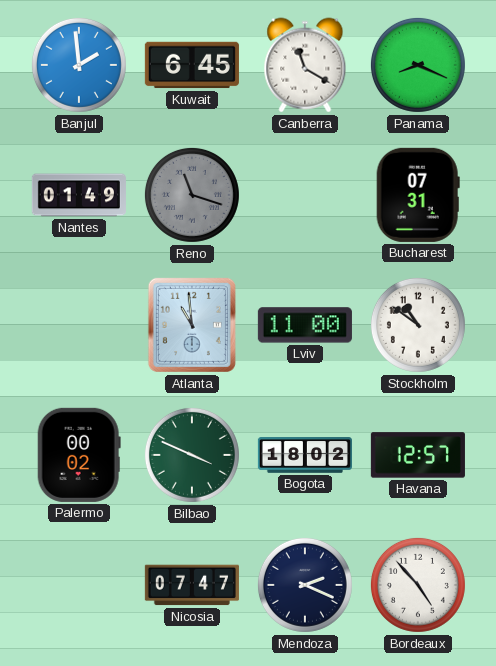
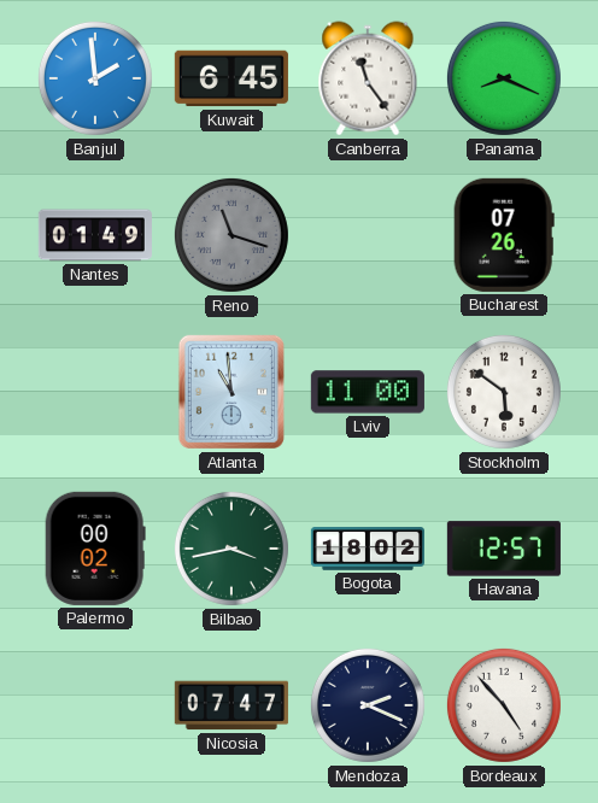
Canberra: 11:20 -> 11:24 (368, 78)
Bucharest: 07:31 -> 07:26 (504, 235)
Stockholm: 10:51 -> 5:51 (504, 392)
Bilbao: 3:49 -> 3:43 (231, 549)
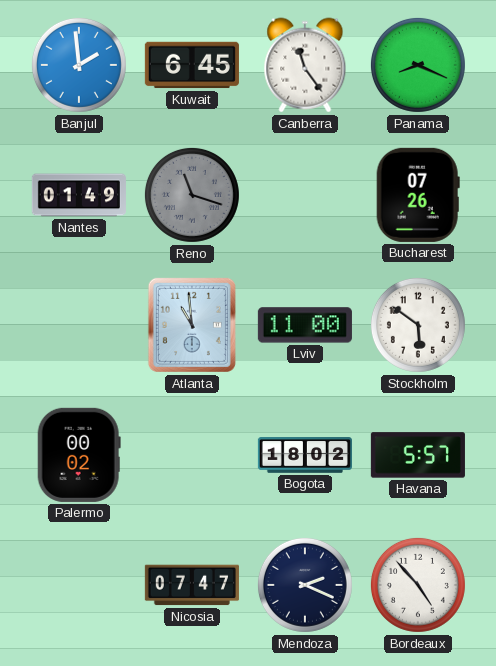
Bilbao: 3:43 -> none (231, 549)
Havana: 12:57 -> 5:57 (418, 455)
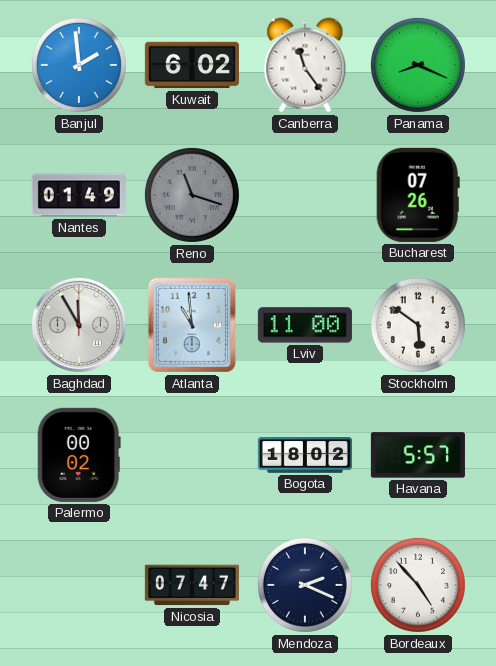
Kuwait: 6:45 -> 6:02 (192, 65)
Baghdad: none -> 11:55 (79, 325)
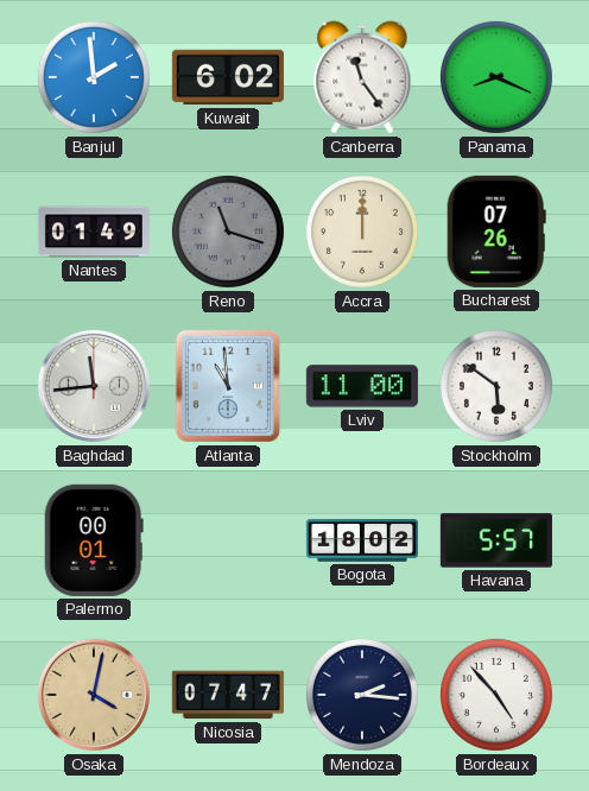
Accra: none -> 12:00 (362, 232)
Baghdad: 11:55 -> 11:44 (94, 386)
Palermo: 00:02 -> 00:01 (94, 540)
Osaka: none -> 4:02 (94, 695)
Mendoza: 2:19 -> 2:16 (362, 695)
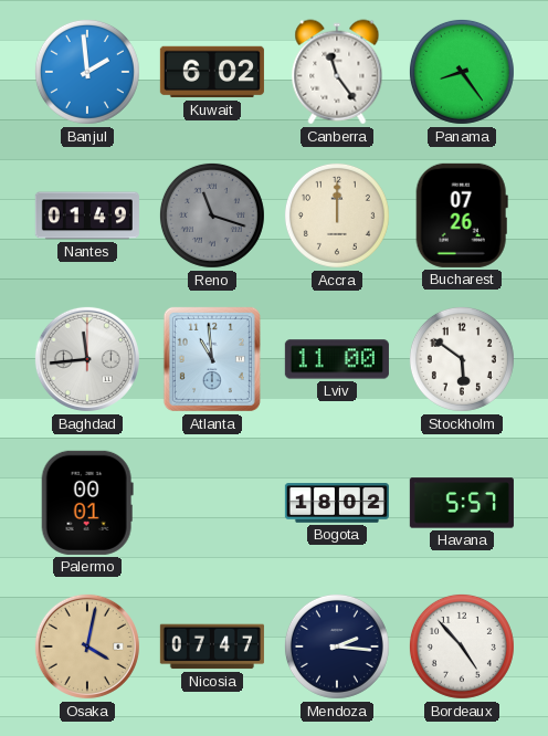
Panama: 8:19 -> 8:24 (462, 72)
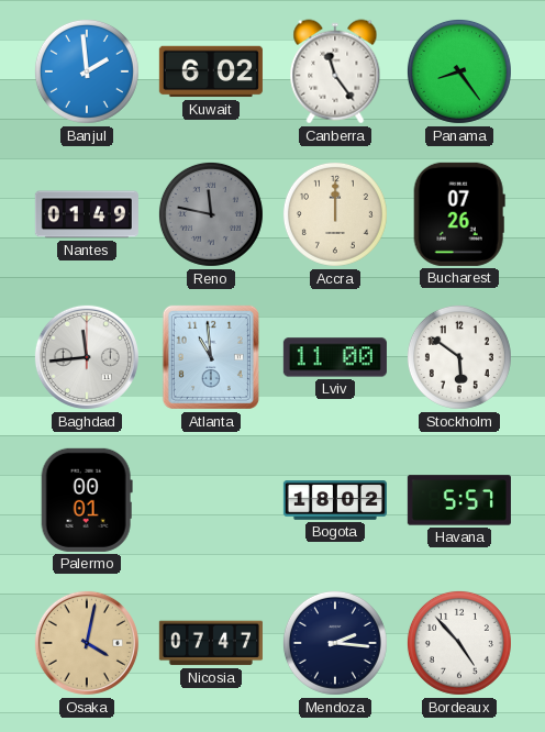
Reno: 11:18 -> 11:47 (211, 214)
